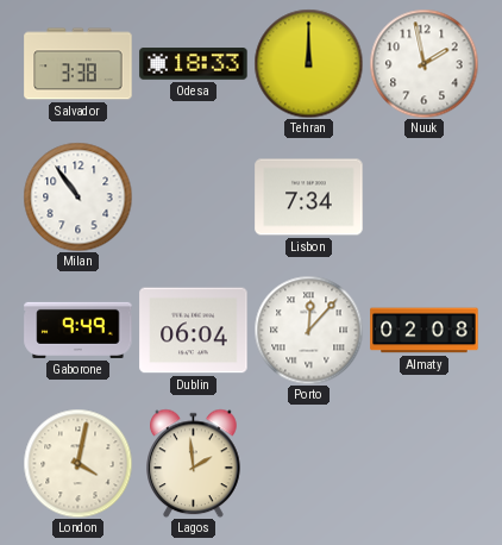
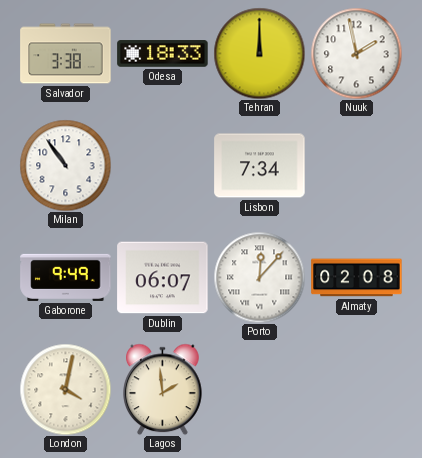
Dublin: 06:04 -> 06:07 (163, 278)
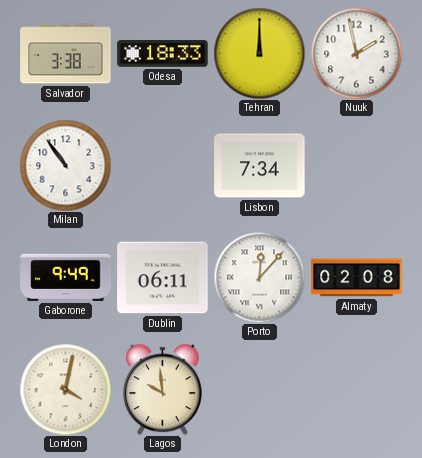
Dublin: 06:07 -> 06:11 (163, 278)
Lagos: 1:59 -> 9:59 (163, 389)
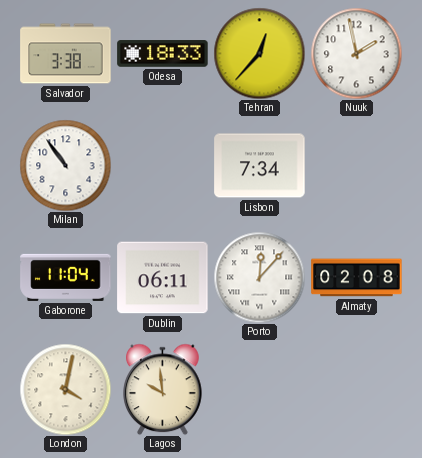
Tehran: 12:00 -> 12:37 (259, 53)
Gaborone: 9:49 -> 11:04 (66, 277)
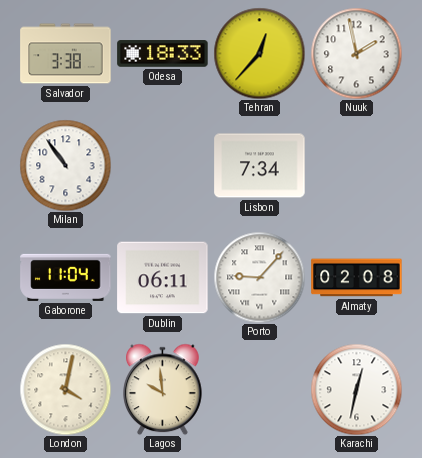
Porto: 12:07 -> 9:07 (259, 277)
Karachi: none -> 12:32 (356, 389)
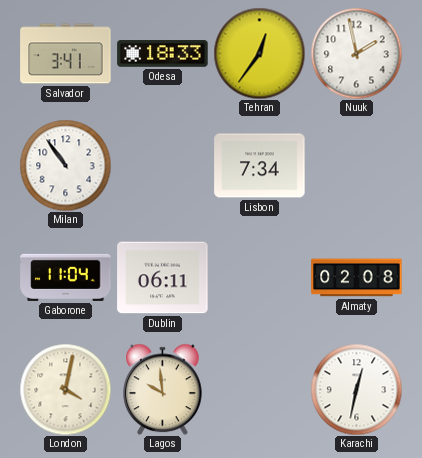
Salvador: 3:38 -> 3:41 (66, 54)
Tehran: 12:37 -> 12:36 (259, 53)
Porto: 9:07 -> none (259, 277)
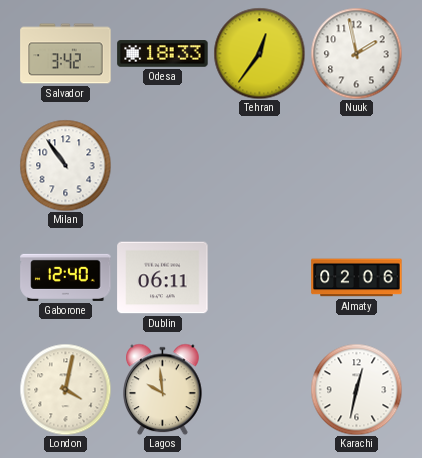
Salvador: 3:41 -> 3:42 (66, 54)
Lisbon: 7:34 -> none (260, 166)
Gaborone: 11:04 -> 12:40 (66, 277)
Almaty: 02:08 -> 02:06 (357, 278)
